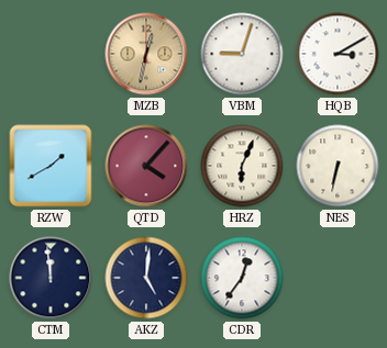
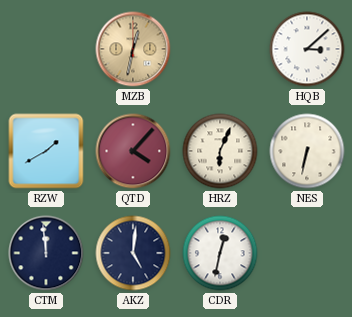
VBM: 9:03 -> none (242, 54)
HQB: 3:10 -> 3:08 (307, 49)
CDR: 12:36 -> 12:32 (220, 253)
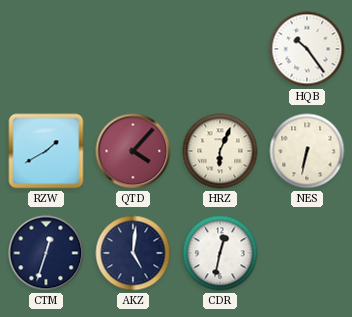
MZB: 12:32 -> none (133, 49)
HQB: 3:08 -> 10:24 (307, 49)
CTM: 11:59 -> 12:33 (46, 253)
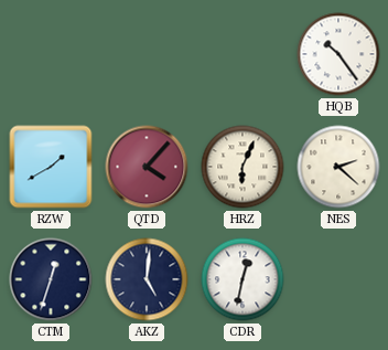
NES: 6:32 -> 2:22 (338, 167)
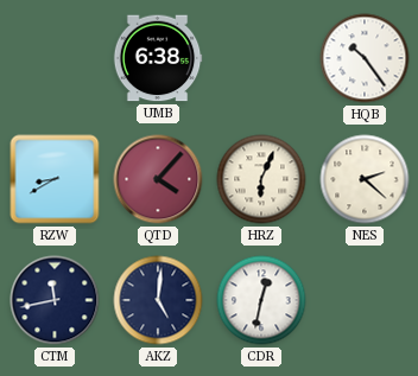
UMB: none -> 6:38 (158, 58)
RZW: 1:40 -> 8:40 (55, 179)
CTM: 12:33 -> 11:43 (55, 300)
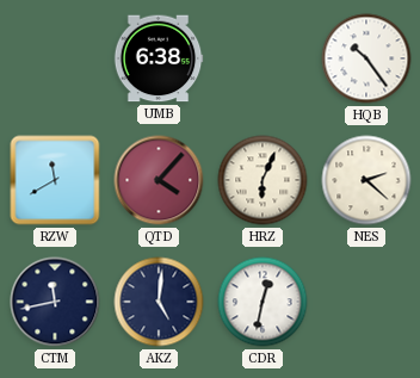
RZW: 8:40 -> 11:40 (55, 180)
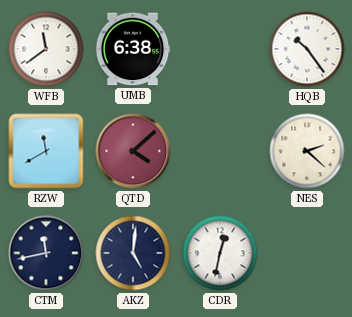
WFB: none -> 11:39 (46, 49)
QTD: 4:07 -> 4:08 (133, 151)
HRZ: 6:04 -> none (262, 180)
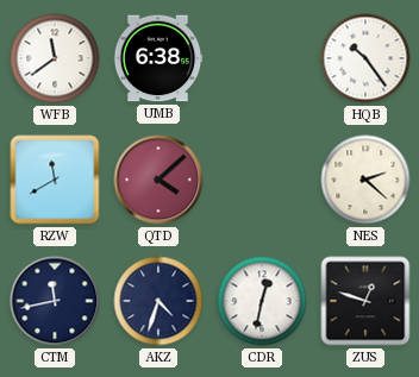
AKZ: 5:01 -> 4:33 (158, 301)
ZUS: none -> 12:48 (365, 301)
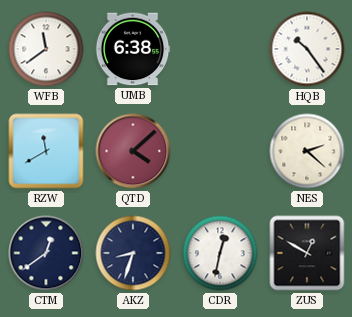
CTM: 11:43 -> 12:39 (46, 253)
AKZ: 4:33 -> 8:33 (133, 253)
ZUS: 12:48 -> 12:50 (307, 253)
